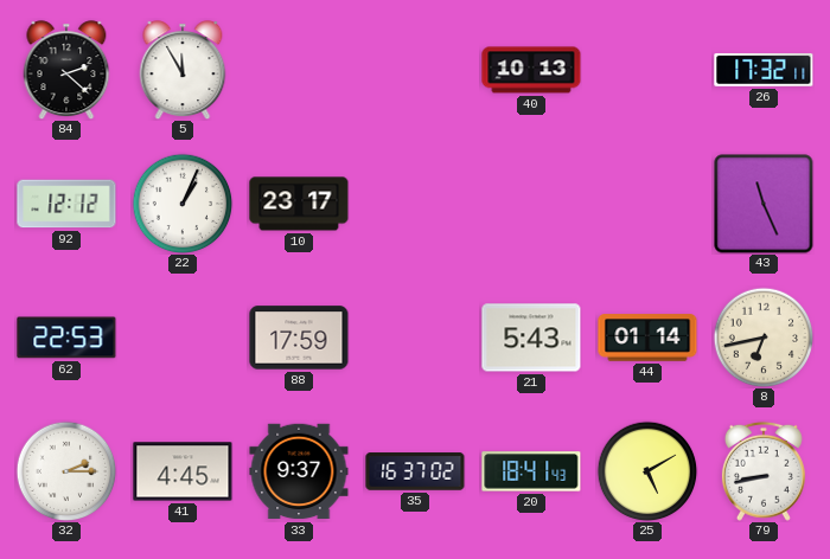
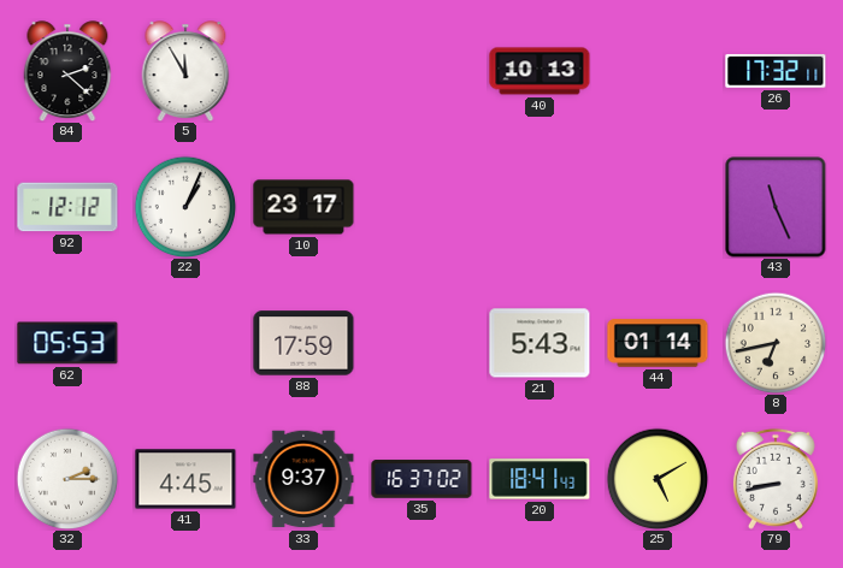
62: 22:53 -> 05:53 (67, 343)
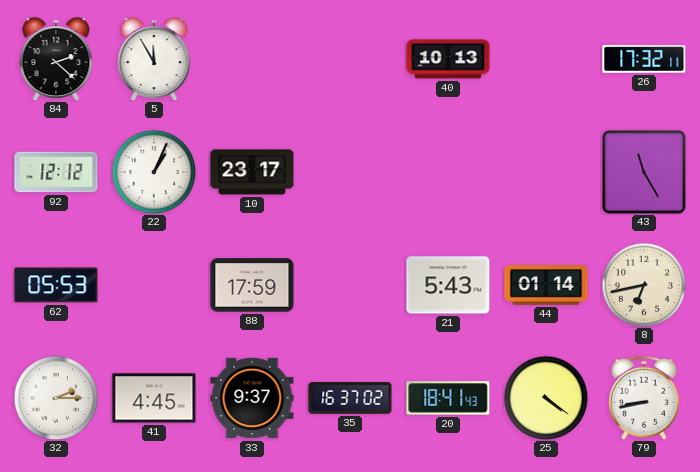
43: 11:26 -> 11:25 (644, 172)
25: 5:10 -> 4:21 (546, 398)
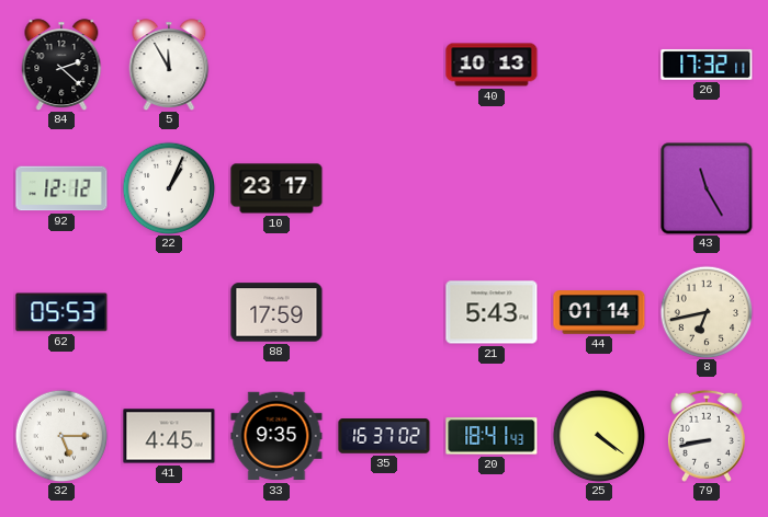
32: 2:15 -> 5:15 (61, 436)
33: 9:37 -> 9:35 (276, 436)
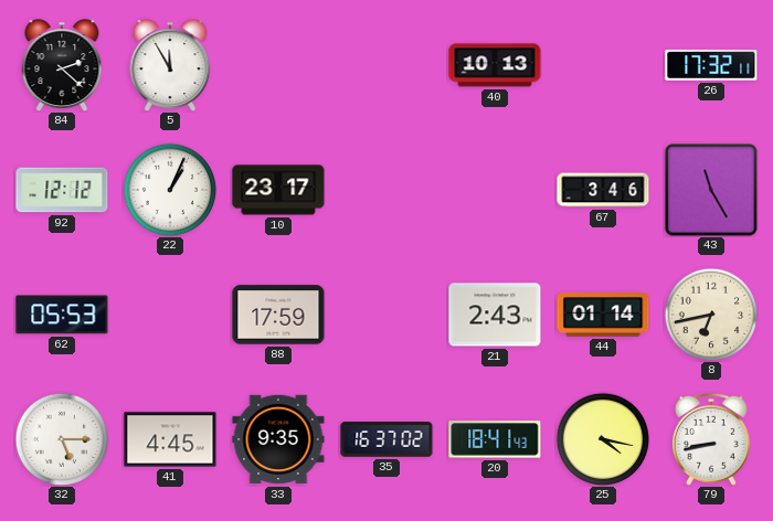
67: none -> 3:46 (603, 190)
21: 5:43 -> 2:43 (495, 315)
25: 4:21 -> 4:17 (603, 439)
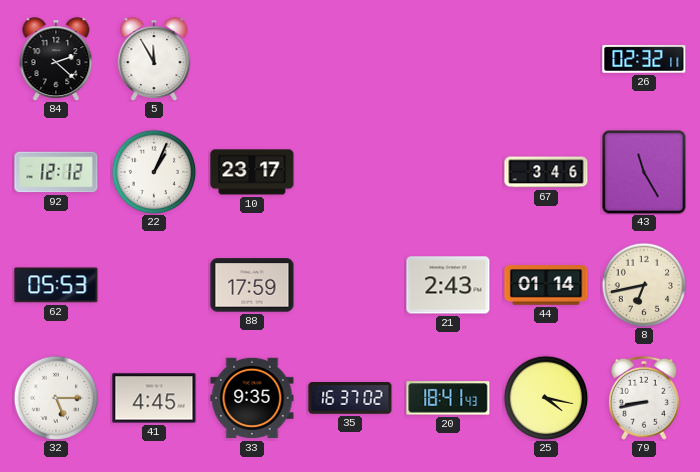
40: 10:13 -> none (495, 65)
26: 17:32 -> 02:32 (644, 59)
